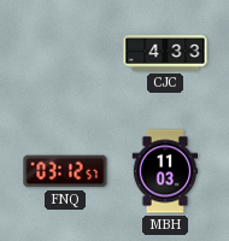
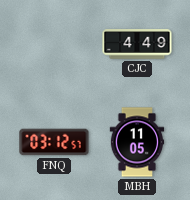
CJC: 4:33 -> 4:49 (137, 44)
MBH: 11:03 -> 11:05 (137, 142)
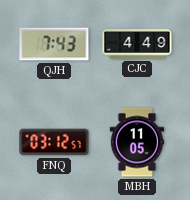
QJH: none -> 7:43 (54, 44)
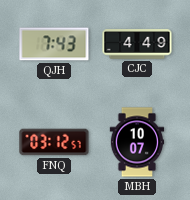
MBH: 11:05 -> 10:07 (137, 142)
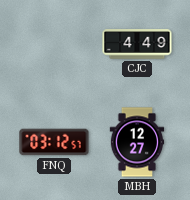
QJH: 7:43 -> none (54, 44)
MBH: 10:07 -> 12:27 (137, 142)
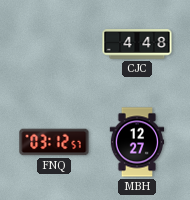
CJC: 4:49 -> 4:48 (137, 44)
